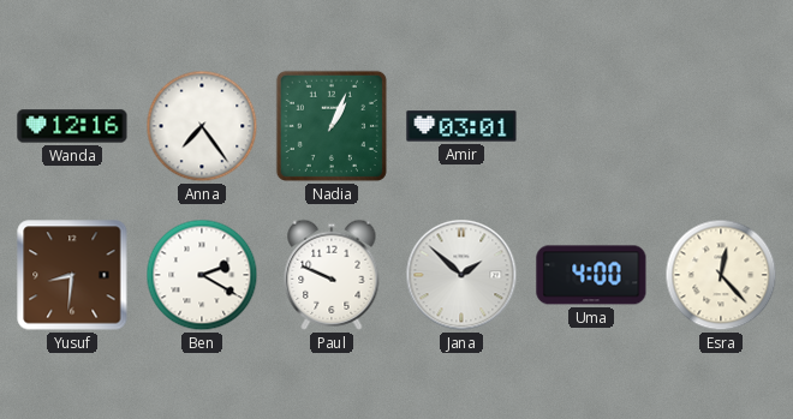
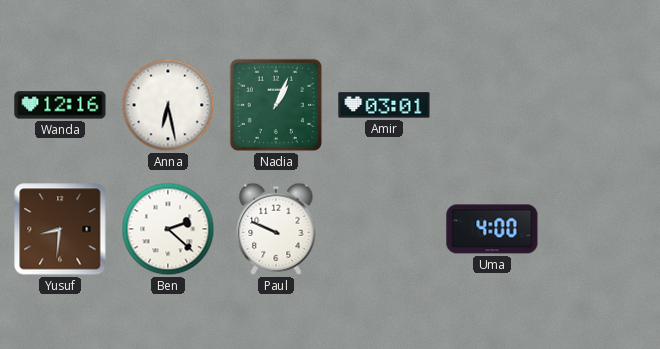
Anna: 7:24 -> 6:28 (168, 105)
Ben: 2:20 -> 2:22 (168, 229)
Jana: 1:52 -> none (461, 275)
Esra: 12:23 -> none (721, 275)
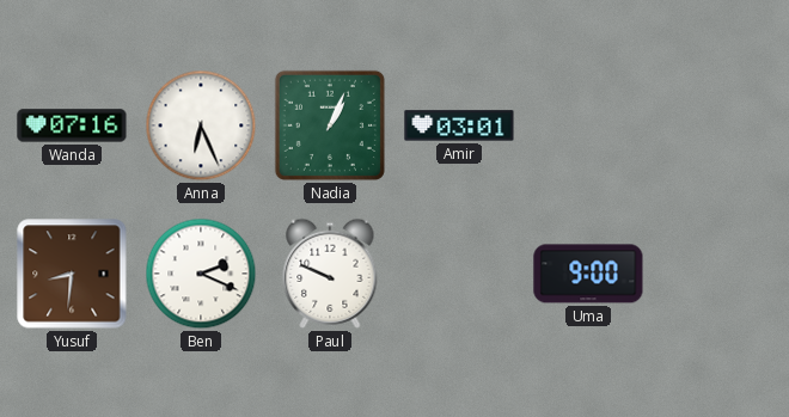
Wanda: 12:16 -> 07:16 (72, 125)
Anna: 6:28 -> 6:26 (201, 125)
Ben: 2:22 -> 2:19 (201, 274)
Uma: 4:00 -> 9:00 (588, 274)
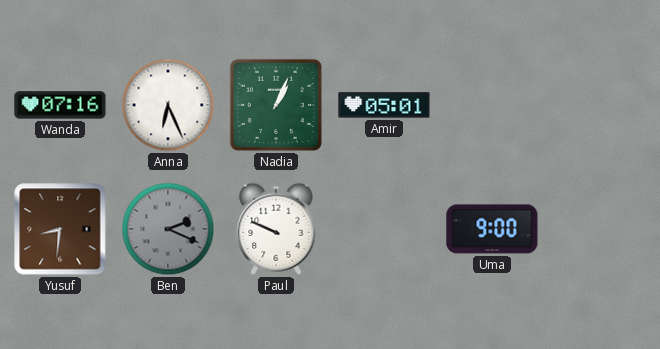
Amir: 03:01 -> 05:01 (384, 105)
Ben dial: white -> grey (168, 229)
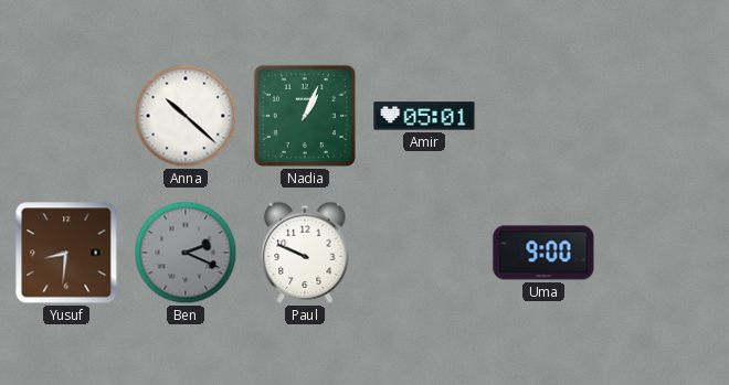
Wanda: 07:16 -> none (60, 105)
Anna: 6:26 -> 10:22 (186, 116)
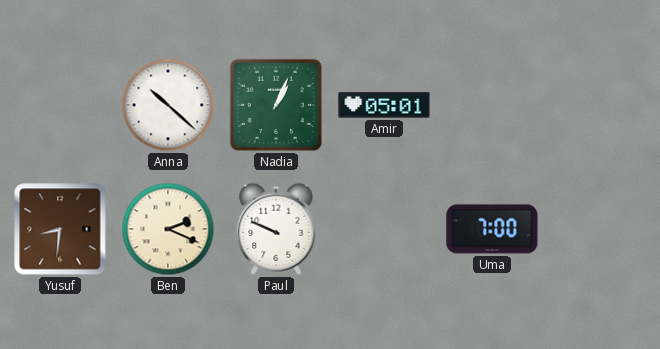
Ben dial: grey -> cream (168, 229)
Uma: 9:00 -> 7:00 (492, 229)
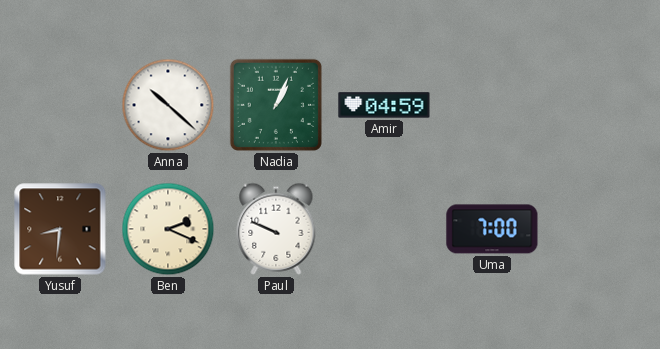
Amir: 05:01 -> 04:59 (384, 105)
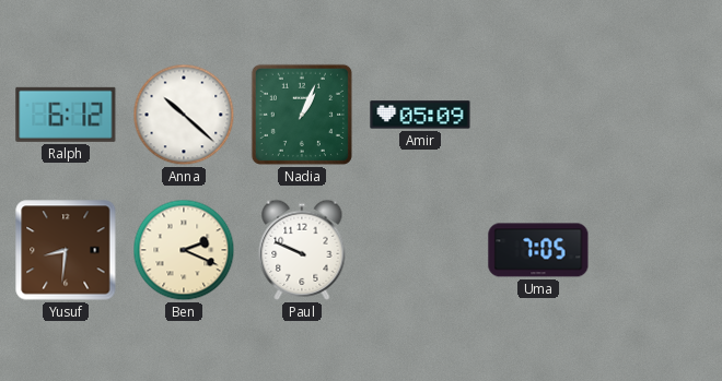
Ralph: none -> 6:12 (66, 115)
Amir: 04:59 -> 05:09 (420, 115)
Uma: 7:00 -> 7:05 (538, 250)
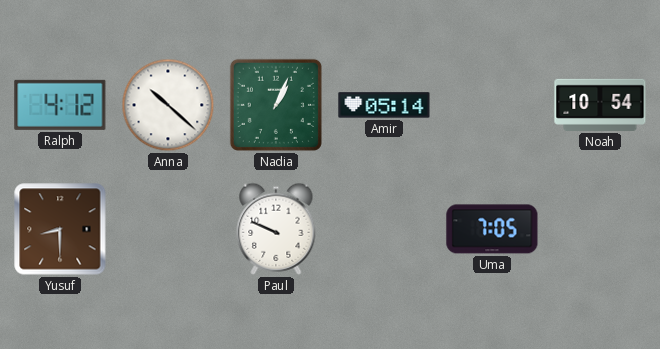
Ralph: 6:12 -> 4:12 (60, 105)
Amir: 05:09 -> 05:14 (384, 105)
Noah: none -> 10:54 (600, 105)
Yusuf: 8:31 -> 8:30 (60, 229)
Ben: 2:19 -> none (184, 250)
